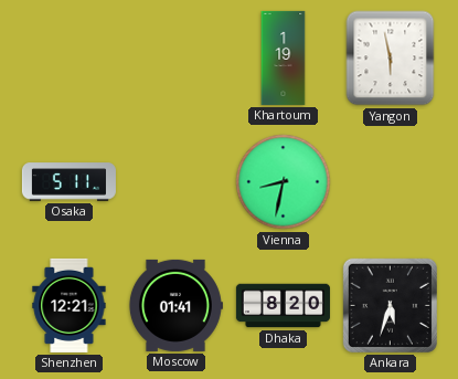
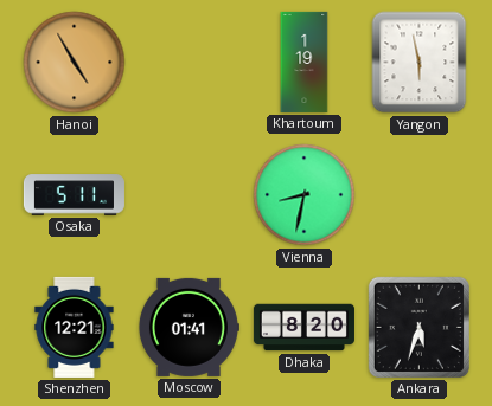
Hanoi: none -> 4:55 (75, 63)
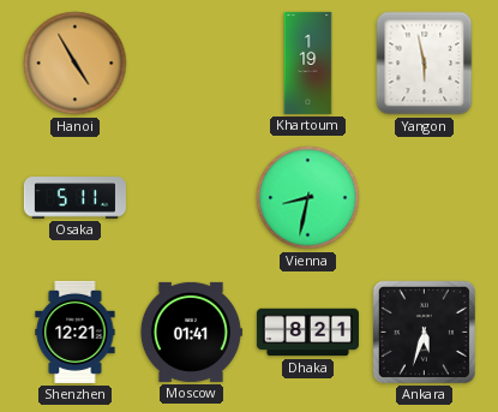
Dhaka: 8:20 -> 8:21 (307, 333)
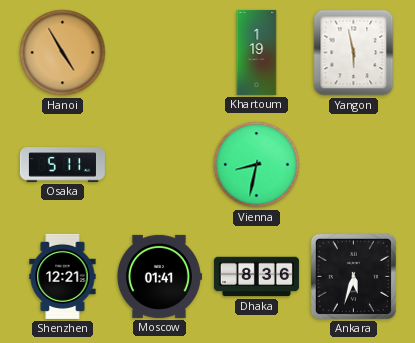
Dhaka: 8:21 -> 8:36 (256, 277)
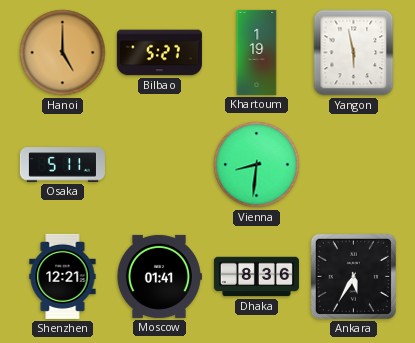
Hanoi: 4:55 -> 5:00 (63, 53)
Bilbao: none -> 5:27 (159, 53)
Vienna: 8:32 -> 8:31 (257, 165)
Ankara: 5:33 -> 5:35 (353, 276)
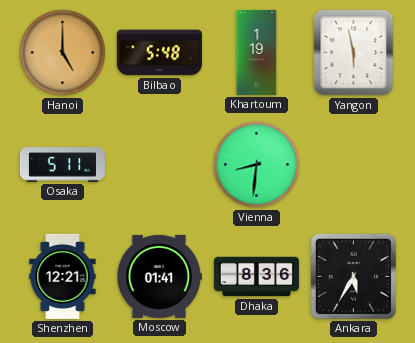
Bilbao: 5:27 -> 5:48 (159, 53)
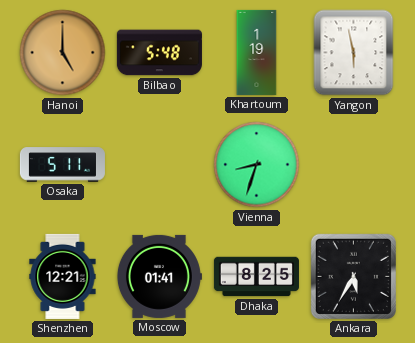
Vienna: 8:31 -> 8:33 (257, 165)
Dhaka: 8:36 -> 8:25 (256, 277)
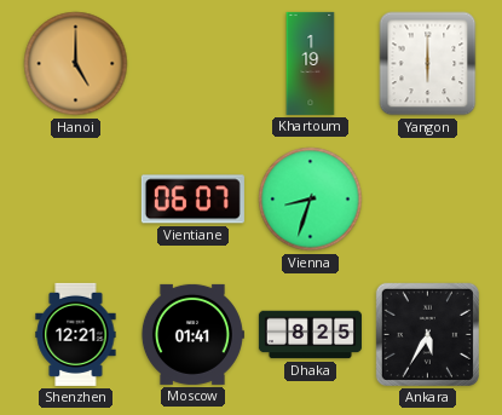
Bilbao: 5:48 -> none (159, 53)
Yangon: 5:58 -> 6:00 (428, 64)
Osaka: 5:11 -> none (62, 165)
Vientiane: none -> 06:07 (192, 200)
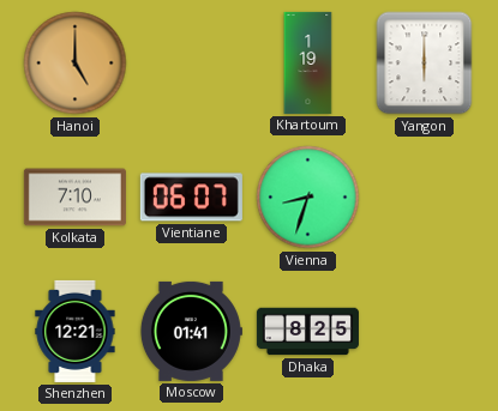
Kolkata: none -> 7:10 (74, 198)
Ankara: 5:35 -> none (427, 334)
